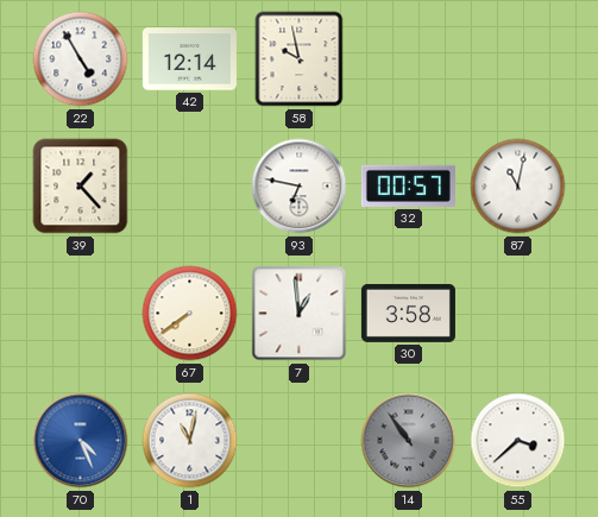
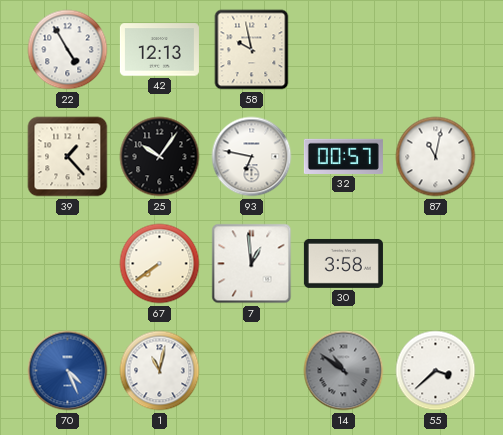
42: 12:14 -> 12:13 (159, 50)
25: none -> 10:06 (160, 157)
14: 10:54 -> 10:51 (344, 371)
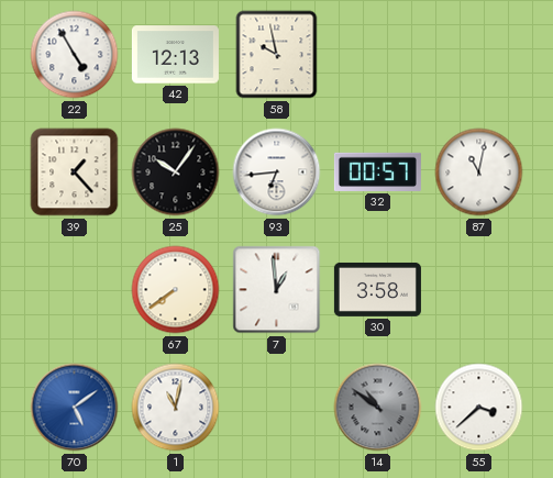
93: 6:47 -> 6:44 (277, 173)
70: 4:26 -> 5:09 (75, 408)
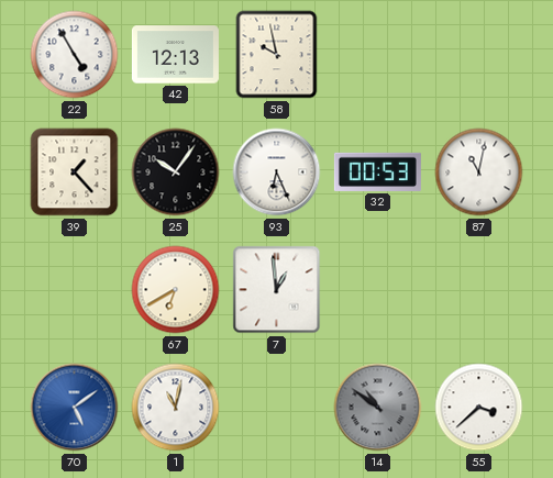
93: 6:44 -> 6:26 (277, 173)
32: 00:57 -> 00:53 (377, 171)
67: 7:39 -> 6:40 (176, 290)
30: 3:58 -> none (377, 289)
